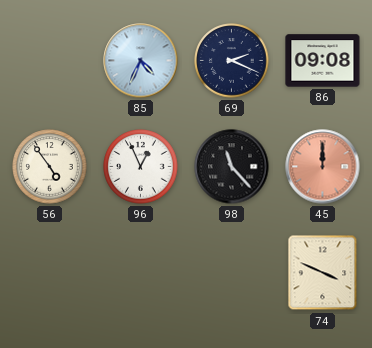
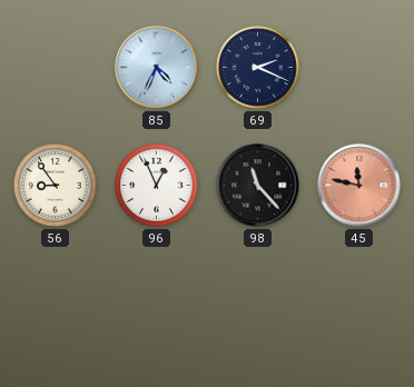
86: 09:08 -> none (323, 61)
56: 4:54 -> 8:54 (56, 186)
45: 12:00 -> 11:47 (359, 186)
74: 3:49 -> none (323, 273)
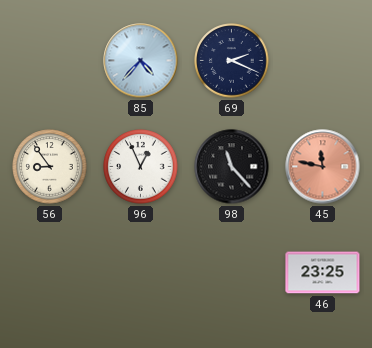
85: 4:34 -> 4:37 (141, 61)
46: none -> 23:25 (323, 273)
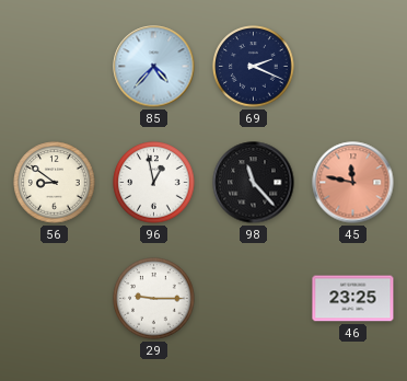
56: 8:54 -> 8:51 (55, 183)
96: 12:56 -> 12:58 (154, 183)
29: none -> 9:15 (154, 299)
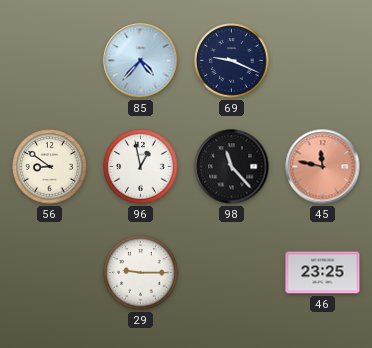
69: 2:19 -> 9:19 (232, 61)
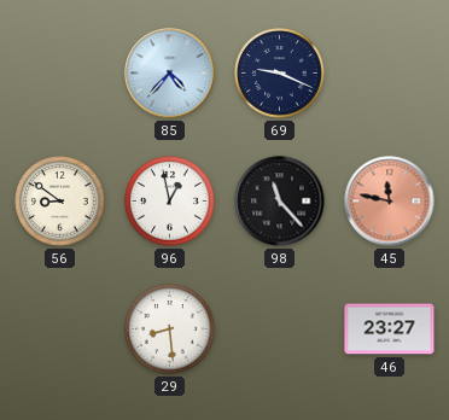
29: 9:15 -> 8:29 (170, 329)
46: 23:25 -> 23:27 (390, 329)
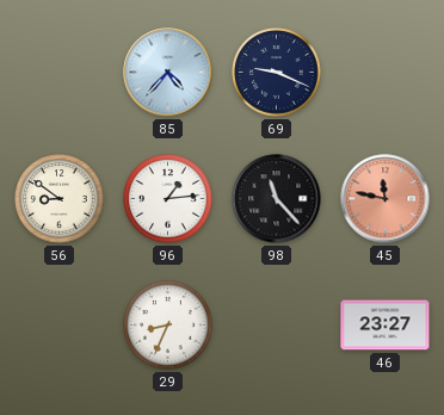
96: 12:58 -> 1:14 (168, 199)
29: 8:29 -> 8:34 (168, 326)
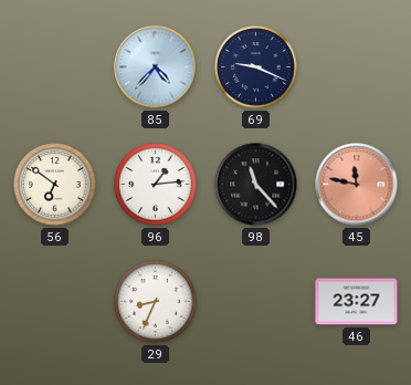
56: 8:51 -> 6:51 (55, 185)
